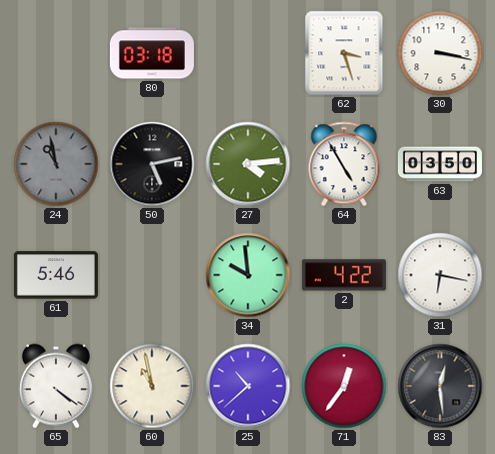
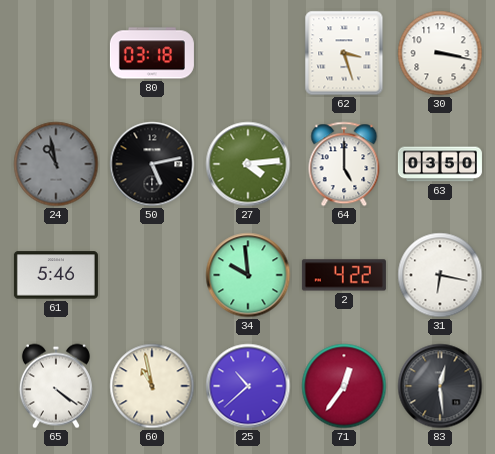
64: 4:55 -> 5:00 (344, 164)
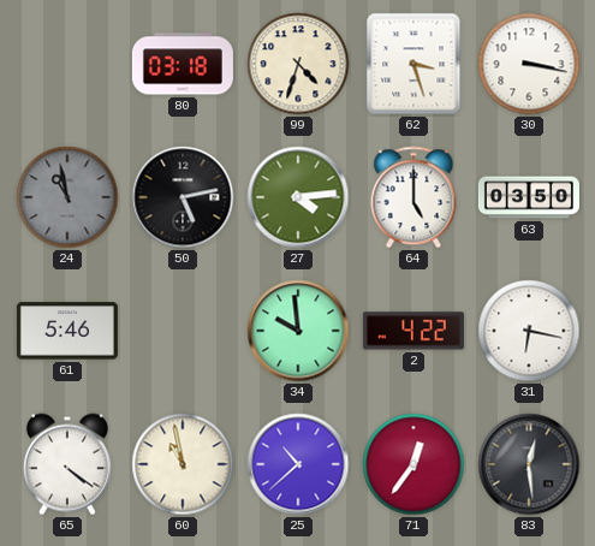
99: none -> 4:33 (298, 64)
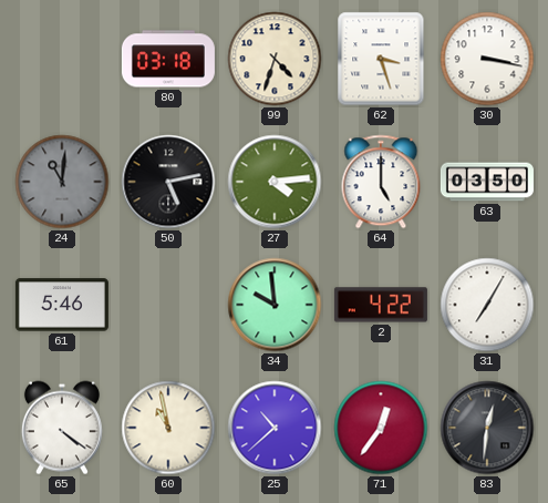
24: 10:58 -> 11:01 (62, 182)
31: 6:17 -> 7:05 (487, 305)
83: 12:29 -> 12:31 (487, 428)
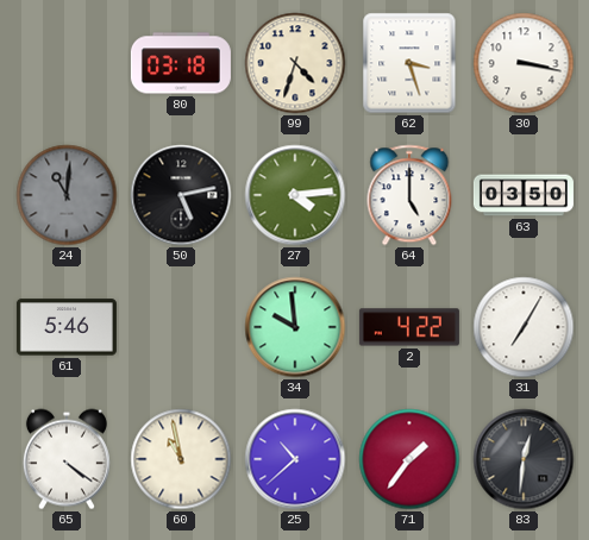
71: 12:36 -> 1:36 (409, 459)
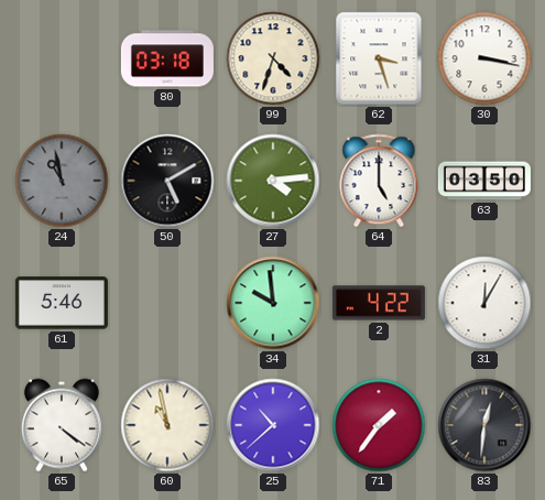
24: 11:01 -> 10:58 (62, 181)
50: 5:13 -> 5:10 (167, 181)
31: 7:05 -> 12:05 (484, 303)
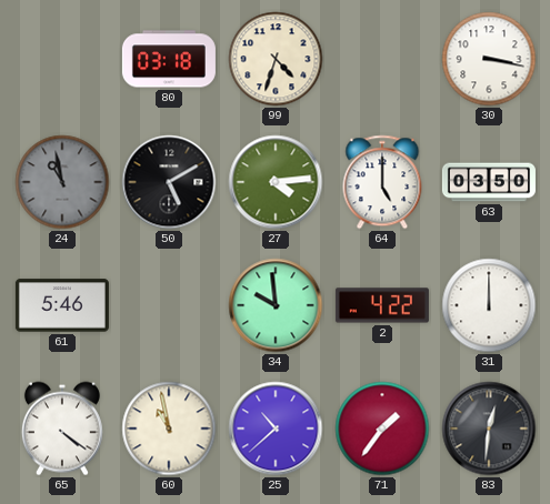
62: 3:27 -> none (379, 58)
31: 12:05 -> 12:00 (489, 305)
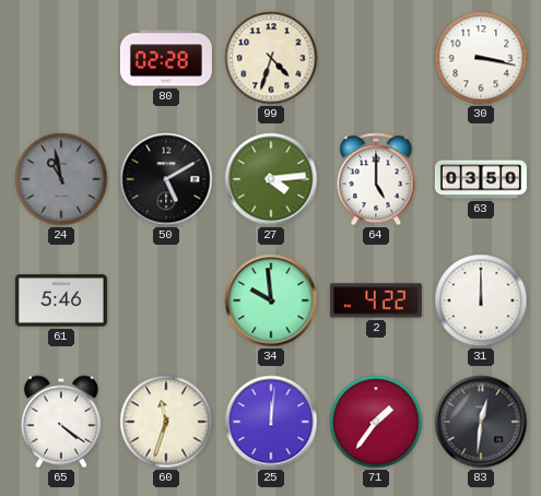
80: 03:18 -> 02:28 (166, 58)
60: 10:58 -> 11:33 (166, 422)
25: 10:38 -> 12:01 (271, 422)
